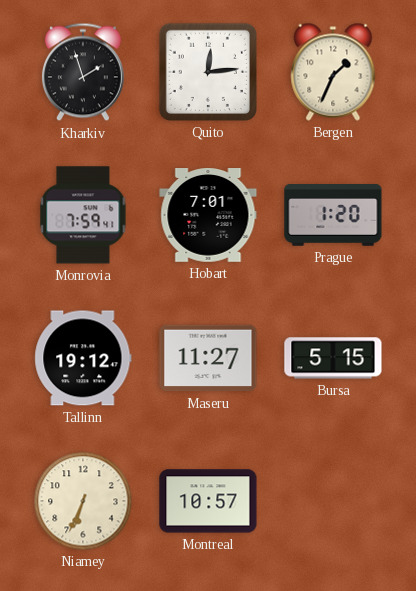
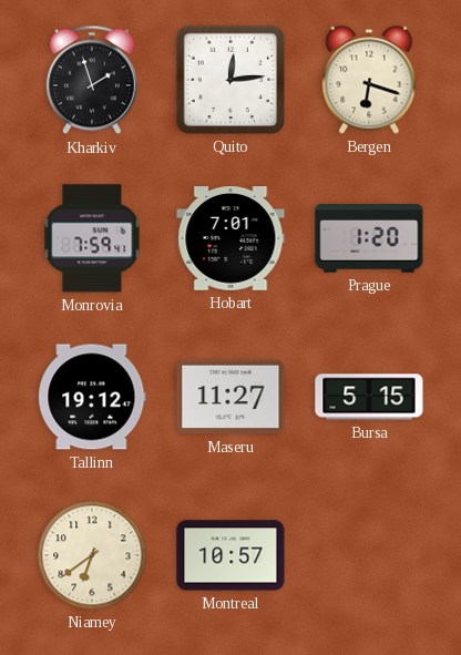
Bergen: 1:34 -> 6:18 (369, 80)
Niamey: 6:34 -> 6:39 (92, 555)
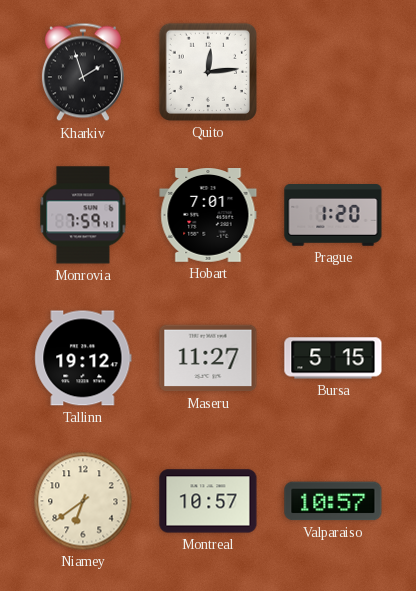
Bergen: 6:18 -> none (369, 80)
Valparaiso: none -> 10:57 (333, 501)
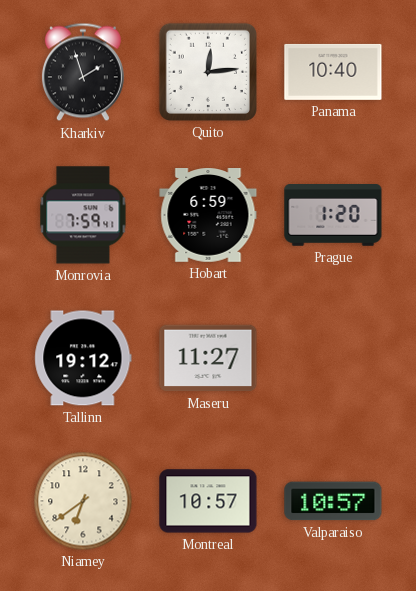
Panama: none -> 10:40 (333, 72)
Hobart: 7:01 -> 6:59 (208, 216)
Bursa: 5:15 -> none (333, 358)
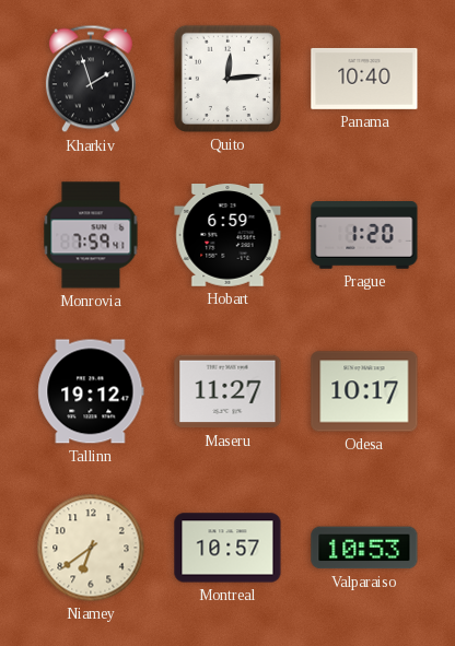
Odesa: none -> 10:17 (364, 391)
Valparaiso: 10:57 -> 10:53 (364, 548)
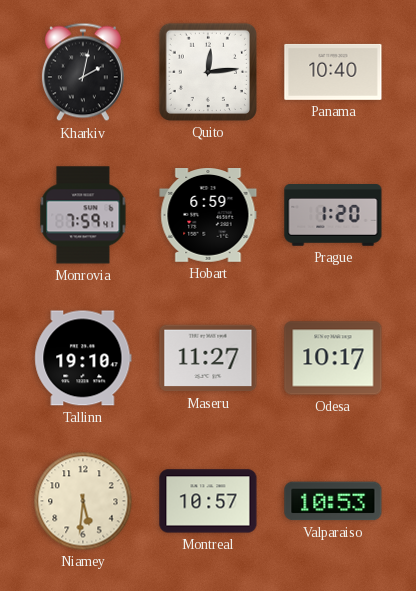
Kharkiv: 1:57 -> 2:02 (83, 72)
Tallinn: 19:12 -> 19:10 (83, 358)
Niamey: 6:39 -> 5:31 (83, 501)
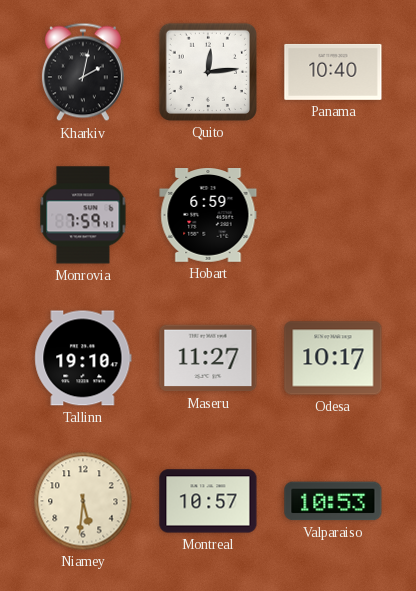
Prague: 1:20 -> none (333, 216)
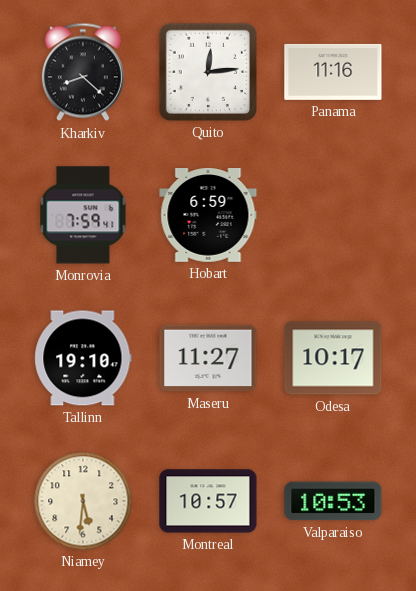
Kharkiv: 2:02 -> 8:22 (83, 72)
Panama: 10:40 -> 11:16 (333, 72)
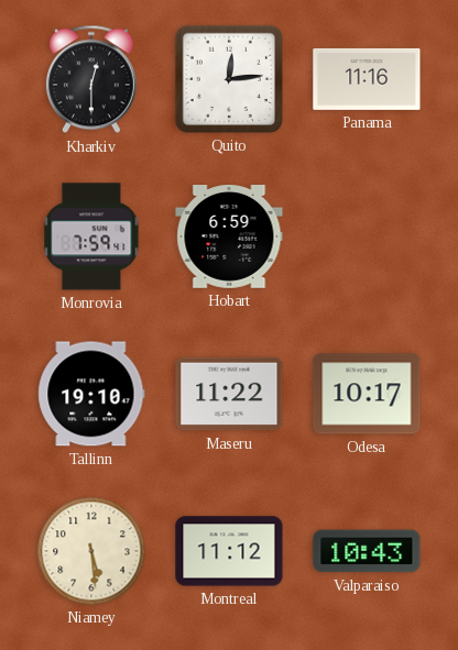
Kharkiv: 8:22 -> 12:30 (91, 79)
Maseru: 11:27 -> 11:22 (229, 394)
Niamey: 5:31 -> 5:29 (91, 551)
Montreal: 10:57 -> 11:12 (229, 551)
Valparaiso: 10:53 -> 10:43 (367, 551)
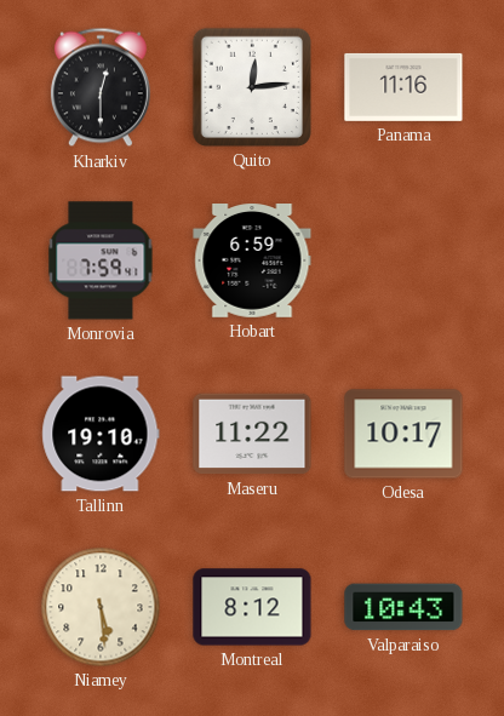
Montreal: 11:12 -> 8:12 (252, 607)
